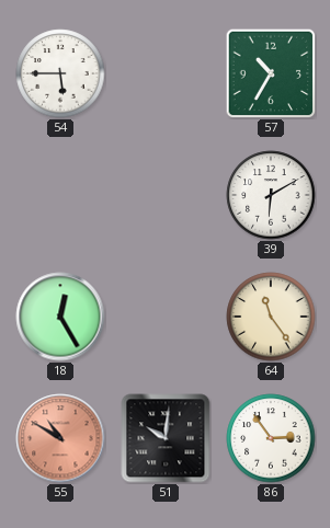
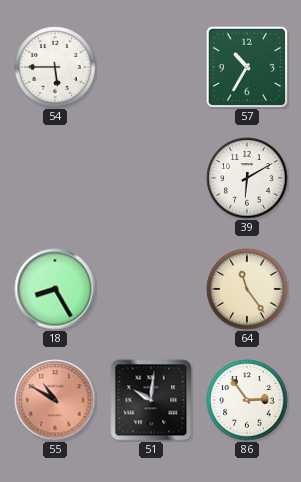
18: 12:25 -> 8:25 (55, 289)
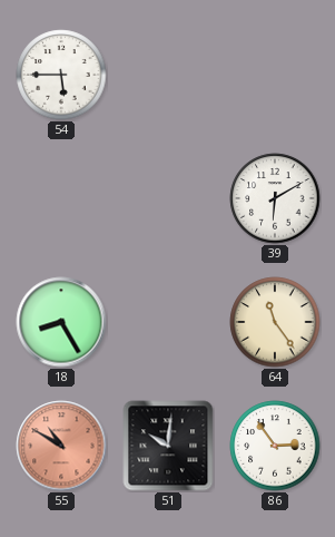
57: 10:35 -> none (247, 67)
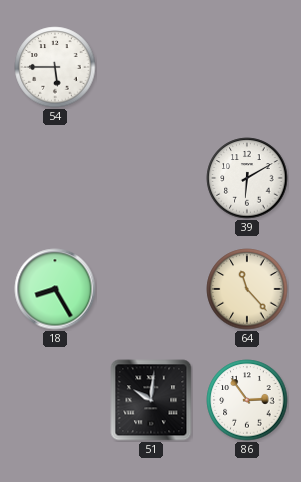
64: 11:24 -> 11:23 (247, 289)
55: 10:50 -> none (61, 446)
